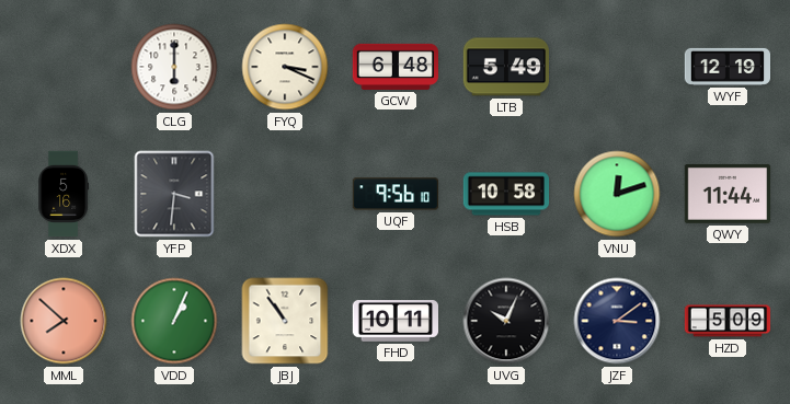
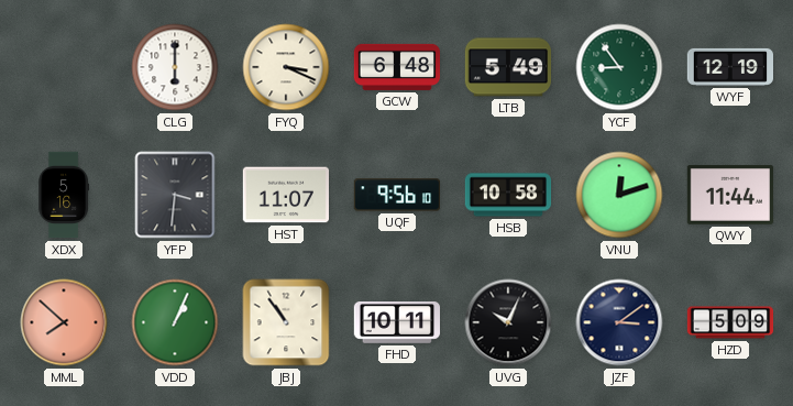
YCF: none -> 8:54 (619, 67)
HST: none -> 11:07 (285, 195)
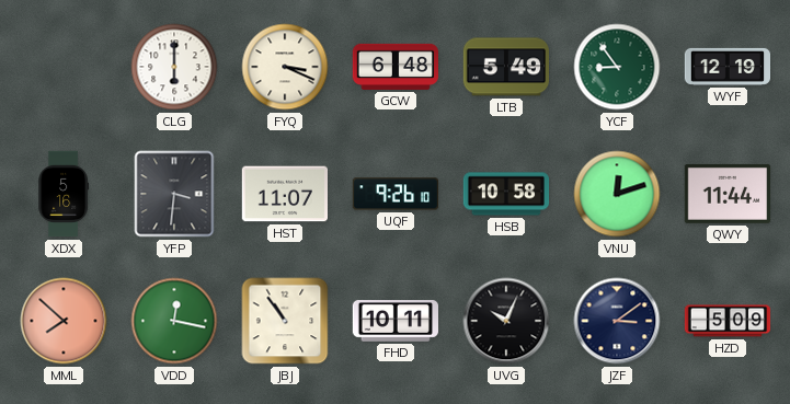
UQF: 9:56 -> 9:26 (394, 194)
VDD: 1:04 -> 12:17 (174, 321)
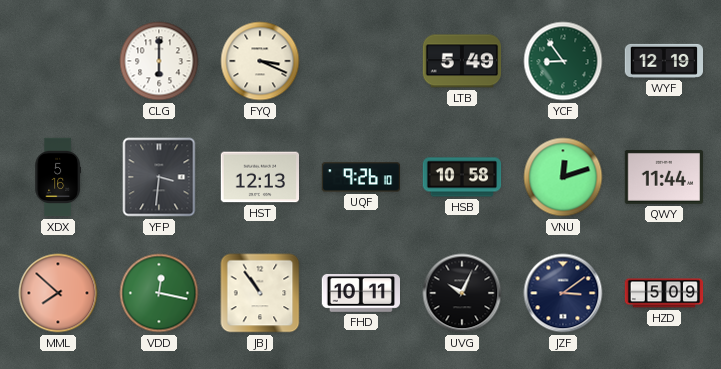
GCW: 6:48 -> none (394, 67)
HST: 11:07 -> 12:13 (259, 177)
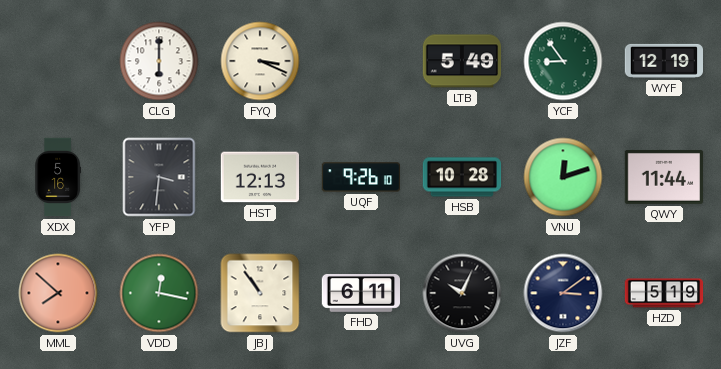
HSB: 10:58 -> 10:28 (462, 177)
FHD: 10:11 -> 6:11 (360, 294)
HZD: 5:09 -> 5:19 (664, 293)
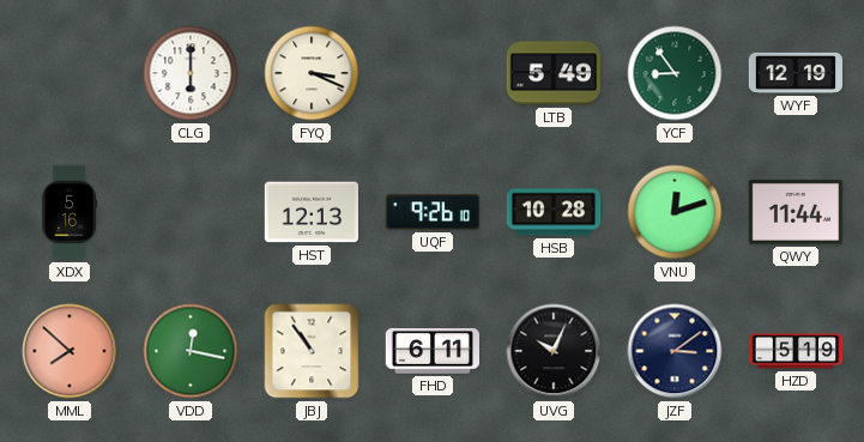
YFP: 3:31 -> none (159, 177)
